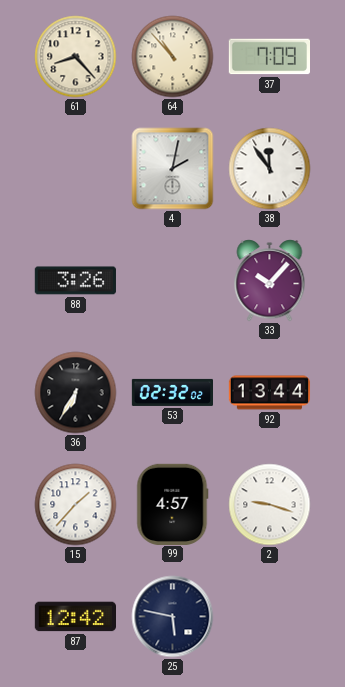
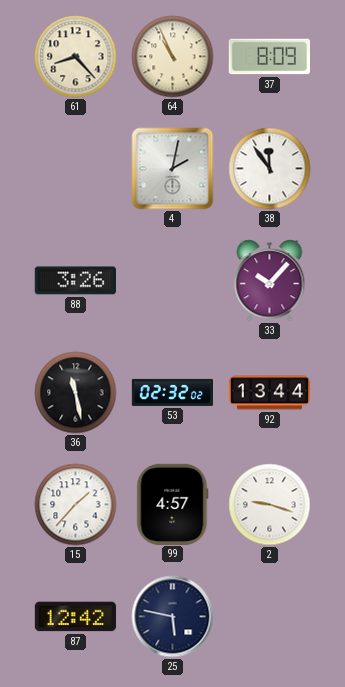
64: 10:53 -> 10:56 (173, 57)
37: 7:09 -> 8:09 (269, 57)
36: 6:35 -> 11:28 (76, 393)
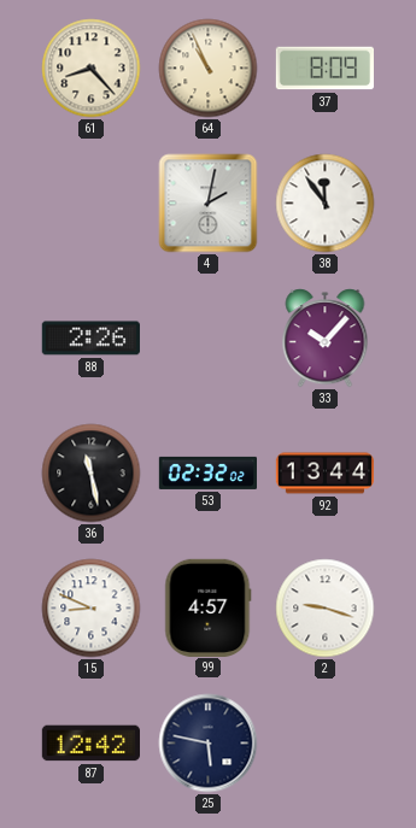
88: 3:26 -> 2:26 (90, 339)
15: 1:37 -> 8:49 (92, 609)
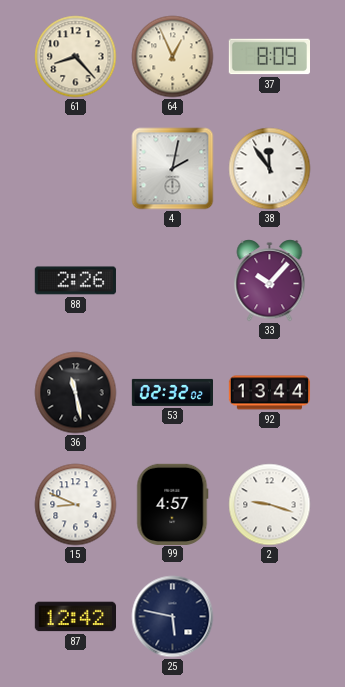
64: 10:56 -> 12:56 (173, 57)
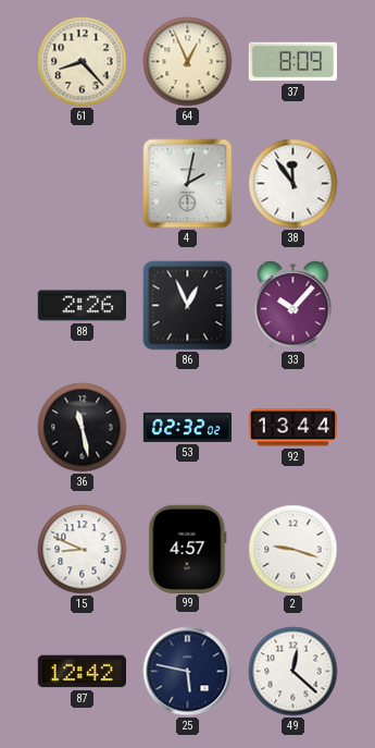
86: none -> 12:56 (188, 306)
49: none -> 12:22 (293, 672)
